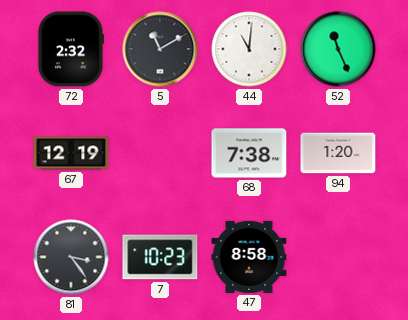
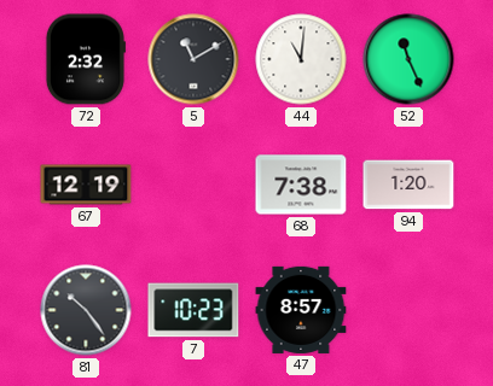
81: 3:24 -> 10:24 (86, 310)
47: 8:58 -> 8:57 (301, 310)
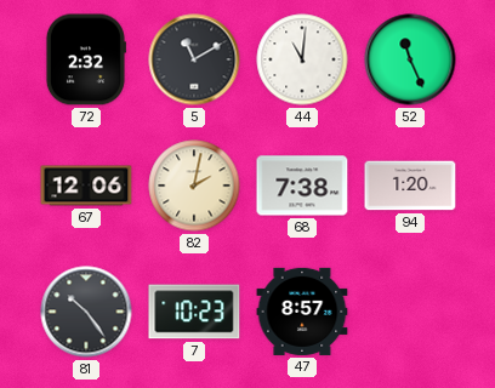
67: 12:19 -> 12:06 (86, 186)
82: none -> 2:02 (194, 186)
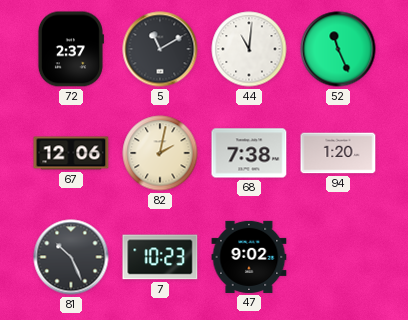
72: 2:32 -> 2:37 (70, 49)
81: 10:24 -> 10:26 (71, 257)
47: 8:57 -> 9:02 (249, 257)
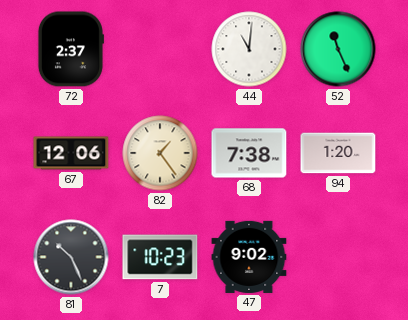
5: 11:10 -> none (160, 49)
82: 2:02 -> 1:24 (160, 153)
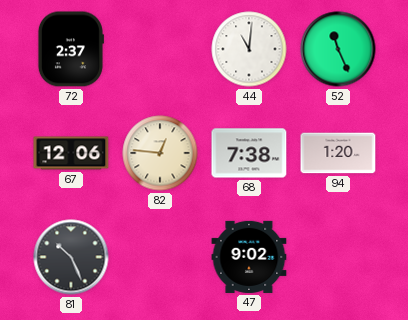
82: 1:24 -> 12:46 (160, 153)
7: 10:23 -> none (160, 257)
